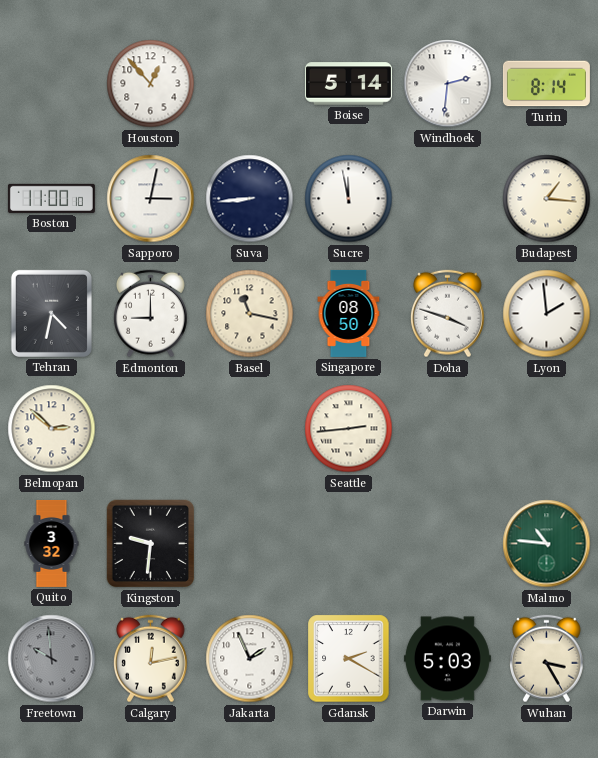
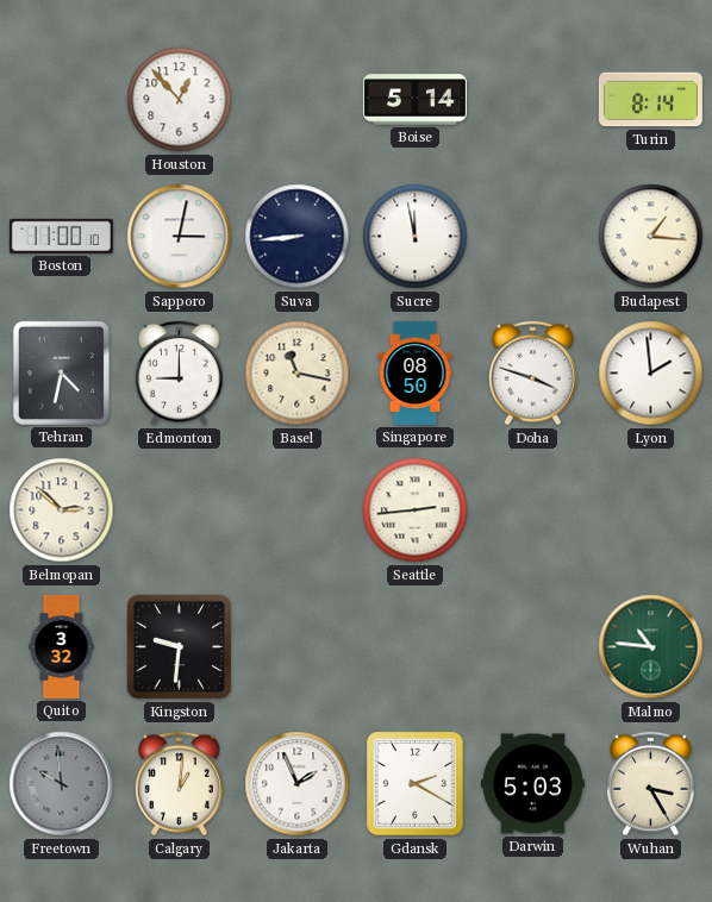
Windhoek: 2:31 -> none (448, 84)
Calgary: 12:13 -> 1:01 (179, 784)
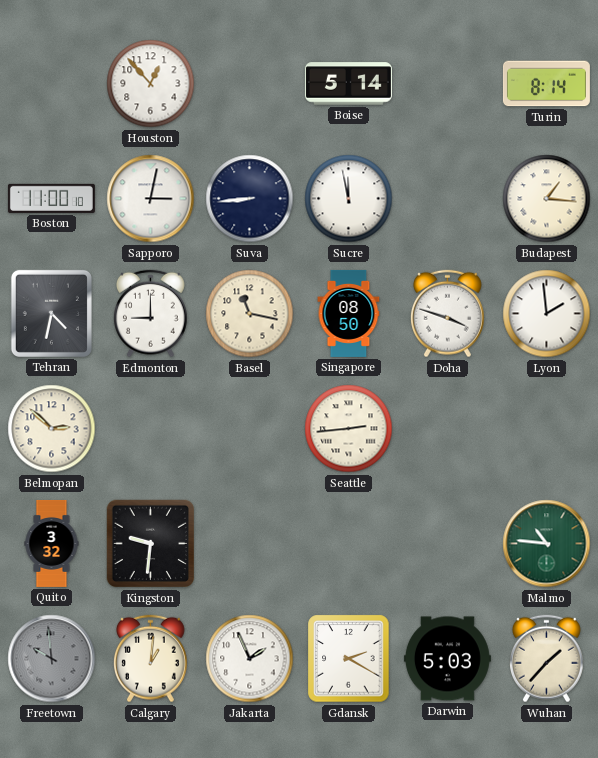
Wuhan: 3:25 -> 1:37 (546, 659)
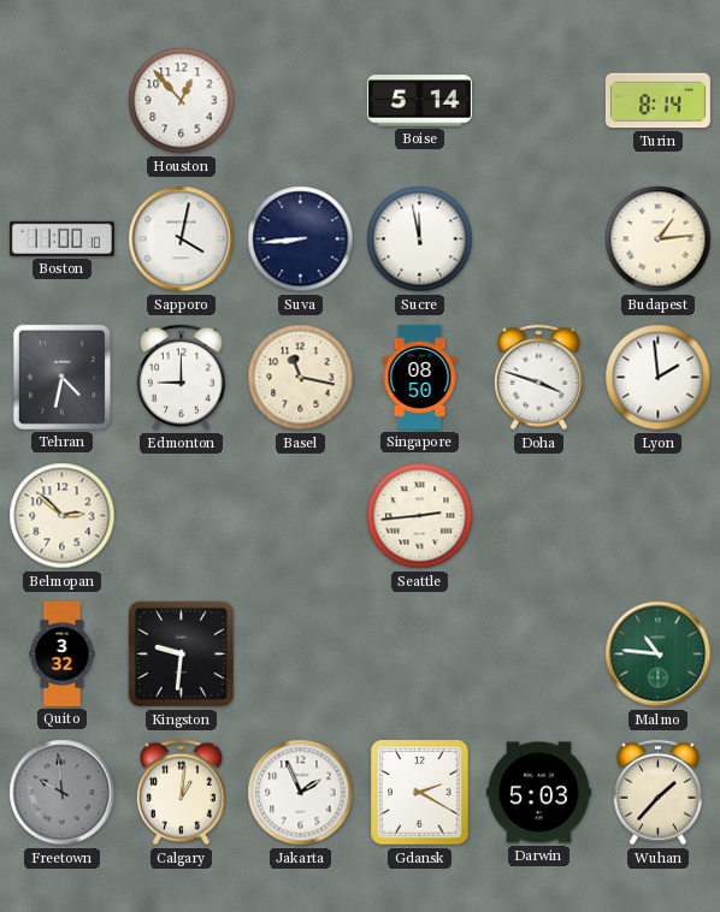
Sapporo: 3:02 -> 4:02 (182, 239)
Budapest: 1:16 -> 1:14 (659, 239)
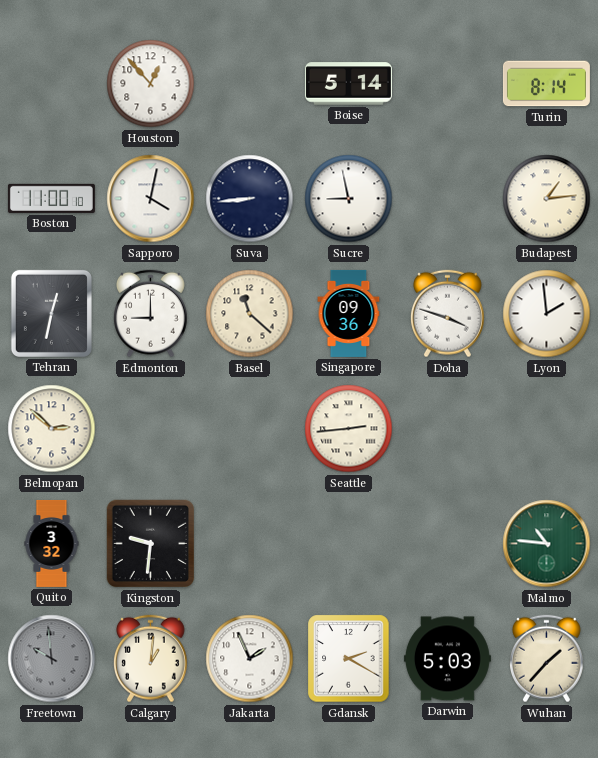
Sucre: 11:58 -> 8:58 (349, 199)
Tehran: 4:32 -> 12:32 (51, 313)
Basel: 11:17 -> 11:22 (250, 314)
Singapore: 08:50 -> 09:36 (349, 313)
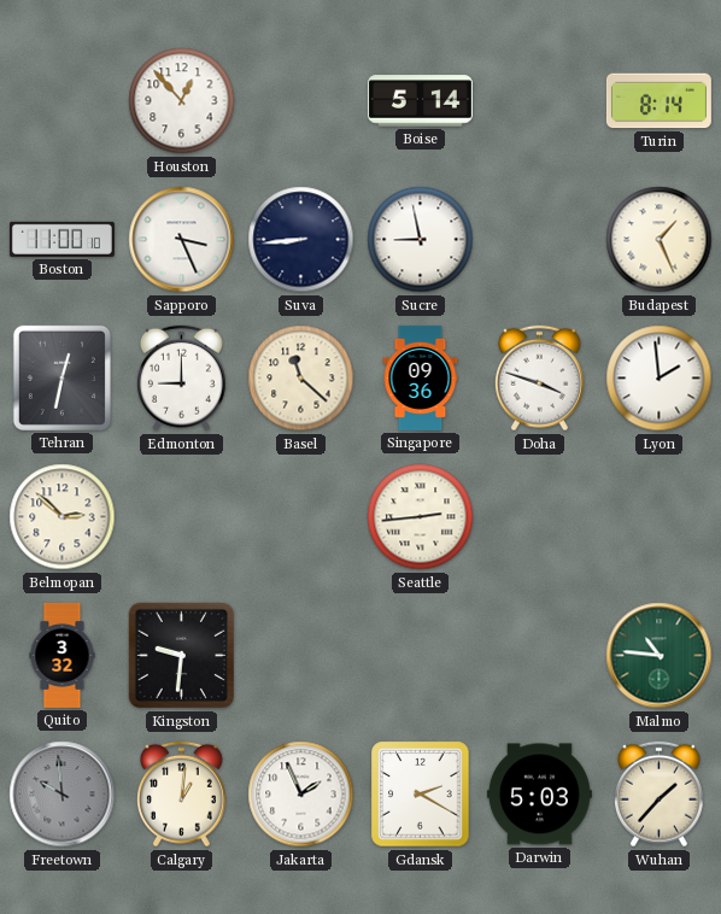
Sapporo: 4:02 -> 3:26 (182, 240)
Budapest: 1:14 -> 1:26 (660, 240)
